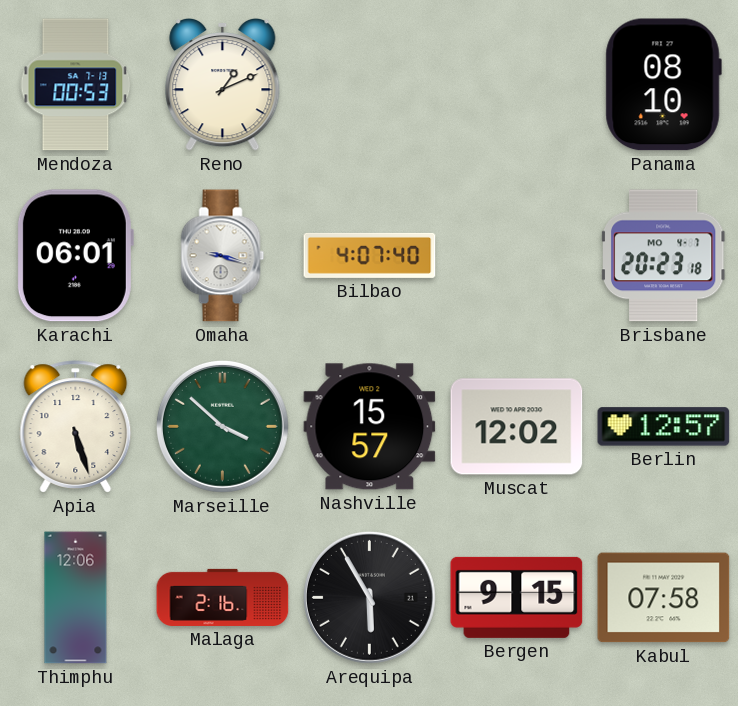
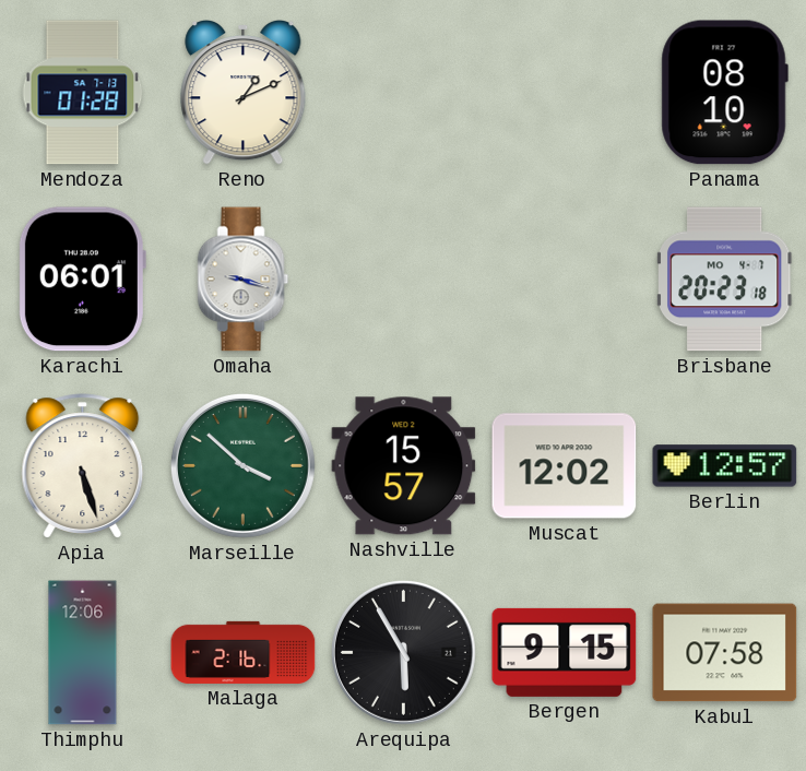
Mendoza: 00:53 -> 01:28 (83, 93)
Bilbao: 4:07 -> none (370, 255)
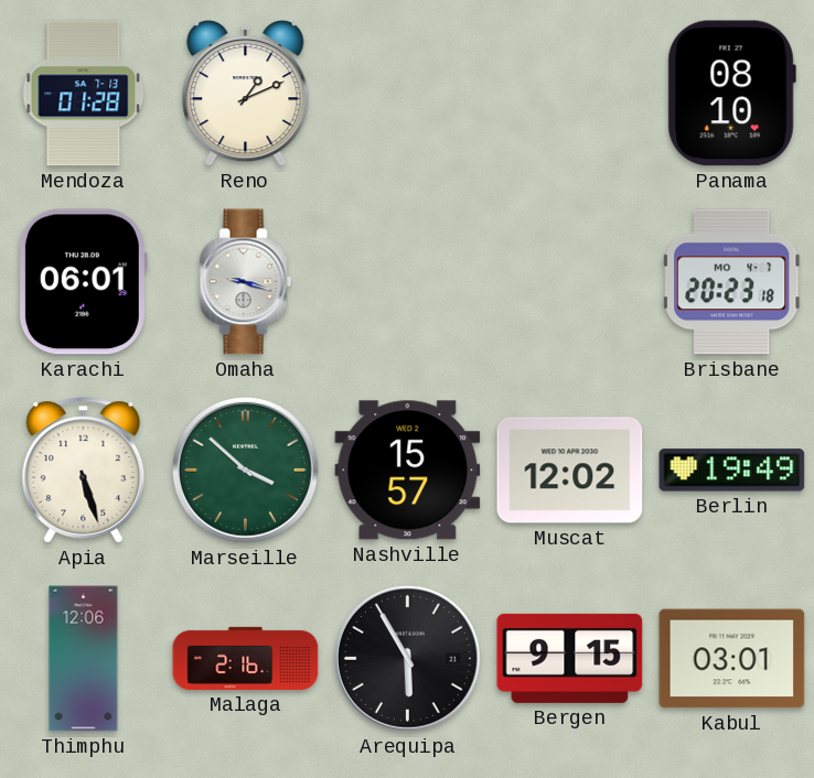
Berlin: 12:57 -> 19:49 (732, 471)
Kabul: 07:58 -> 03:01 (732, 659)
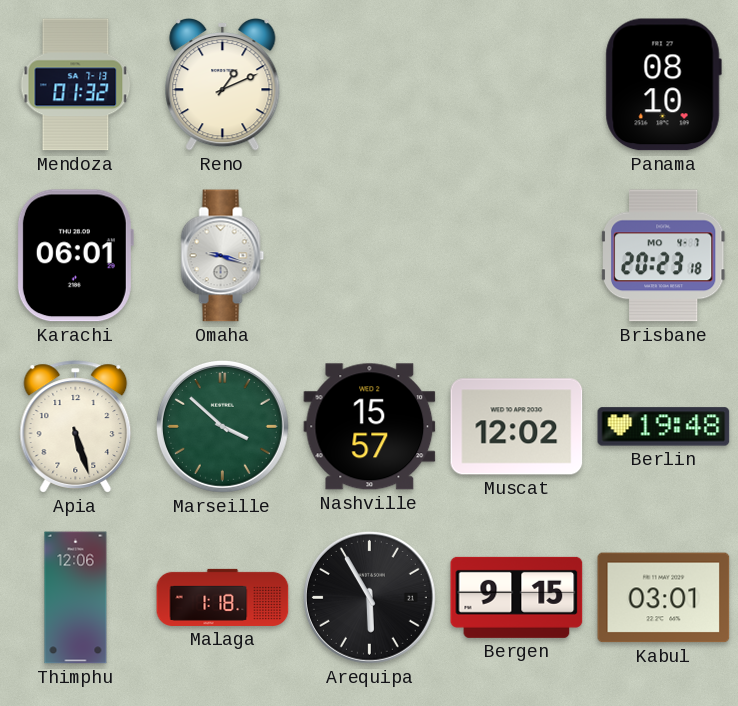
Mendoza: 01:28 -> 01:32 (76, 85)
Berlin: 19:49 -> 19:48 (664, 427)
Malaga: 2:16 -> 1:18 (223, 597)
